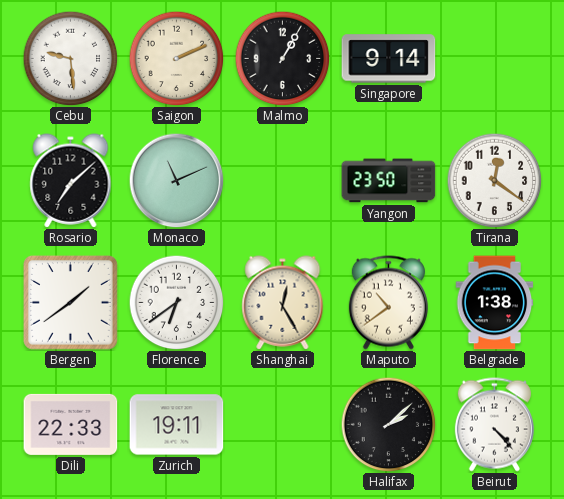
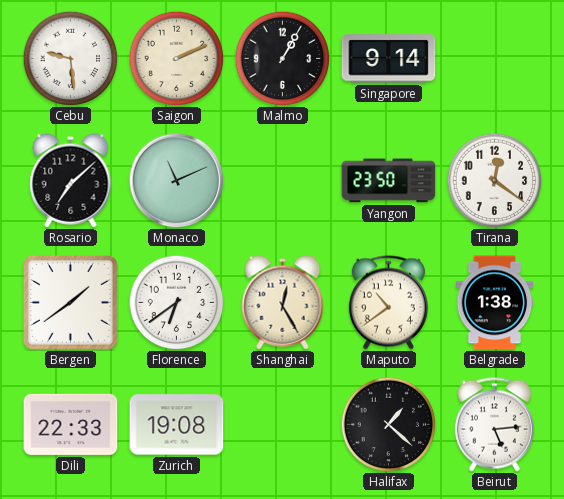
Zurich: 19:11 -> 19:08 (177, 425)
Halifax: 2:08 -> 1:22 (388, 424)
Beirut: 4:23 -> 5:14 (494, 425)
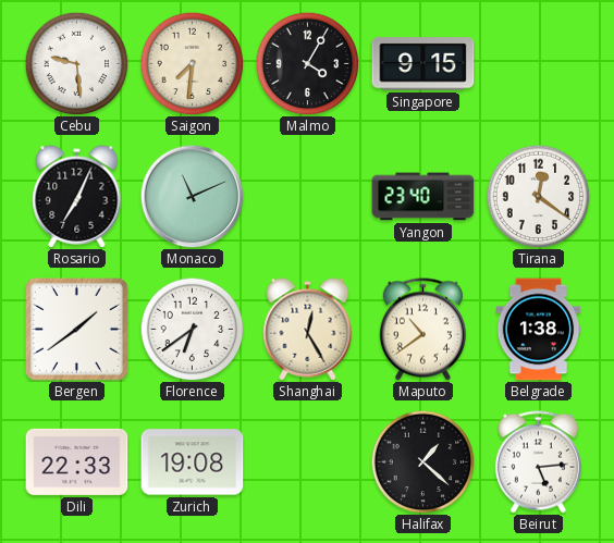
Saigon: 2:11 -> 7:31 (192, 63)
Malmo: 1:05 -> 4:05 (307, 63)
Singapore: 9:14 -> 9:15 (423, 64)
Rosario: 7:08 -> 7:04 (77, 197)
Yangon: 23:50 -> 23:40 (423, 197)
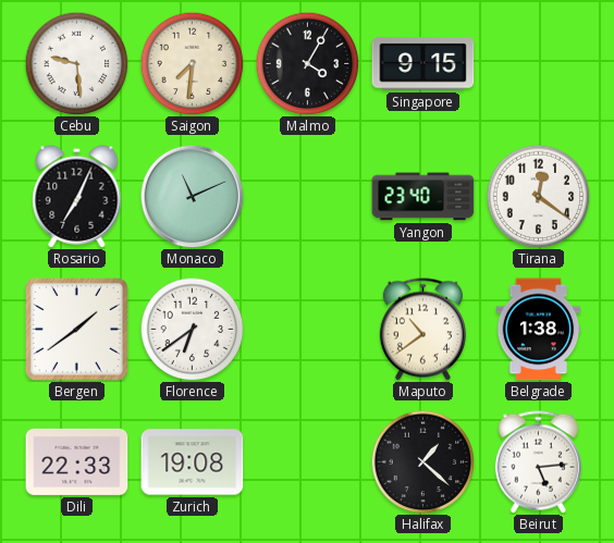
Shanghai: 12:25 -> none (308, 330)
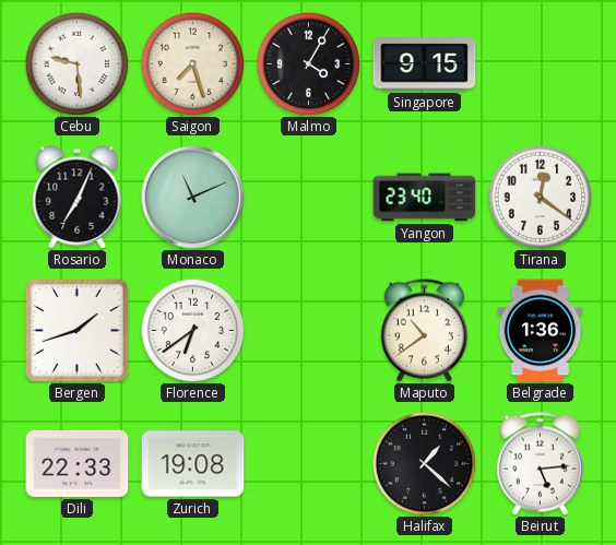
Saigon: 7:31 -> 7:27 (192, 63)
Bergen: 1:39 -> 1:42 (78, 331)
Belgrade: 1:38 -> 1:36 (541, 331)
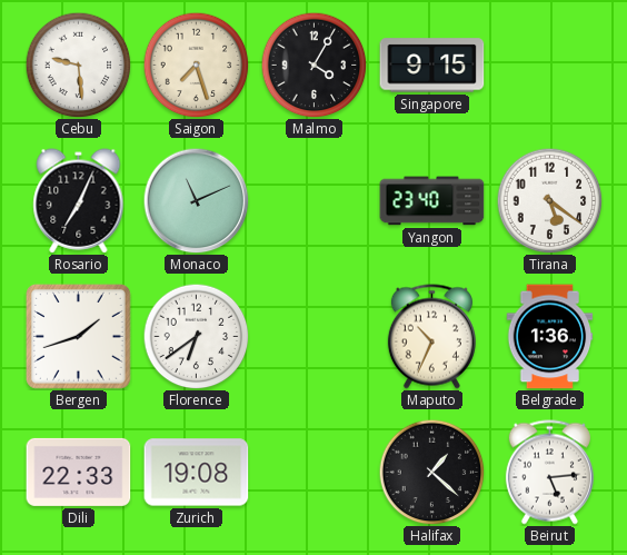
Tirana: 12:21 -> 5:21 (549, 200)
Maputo: 10:39 -> 10:34 (431, 337)
